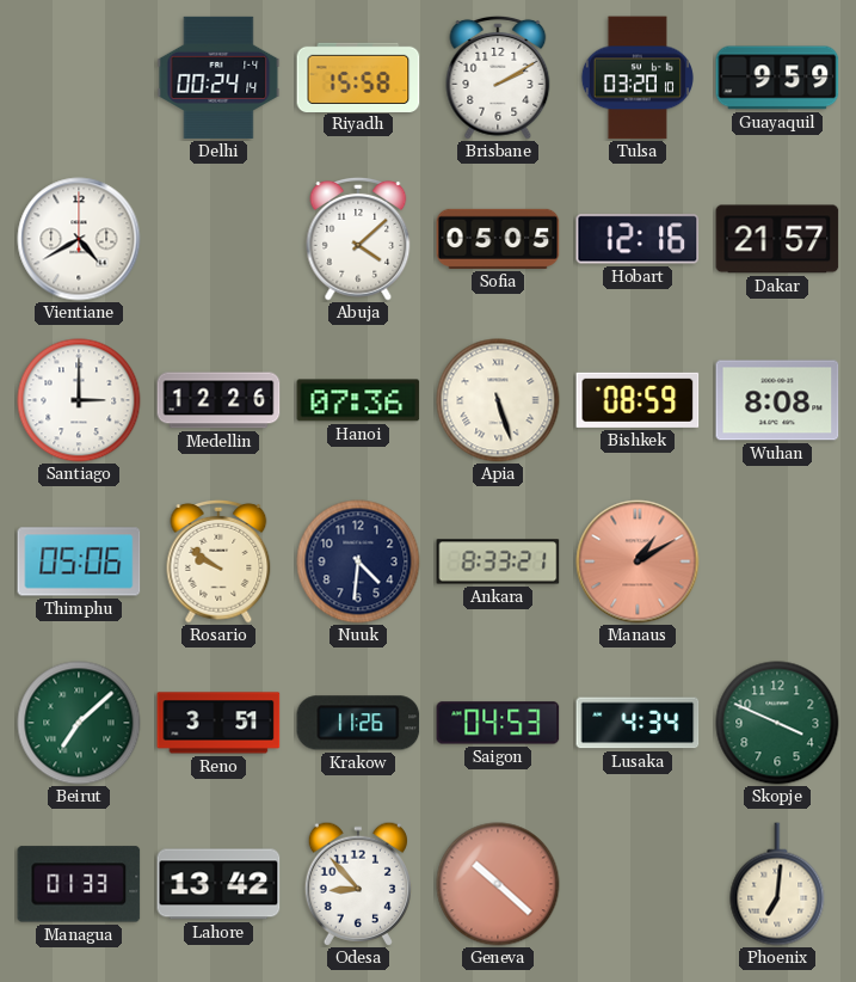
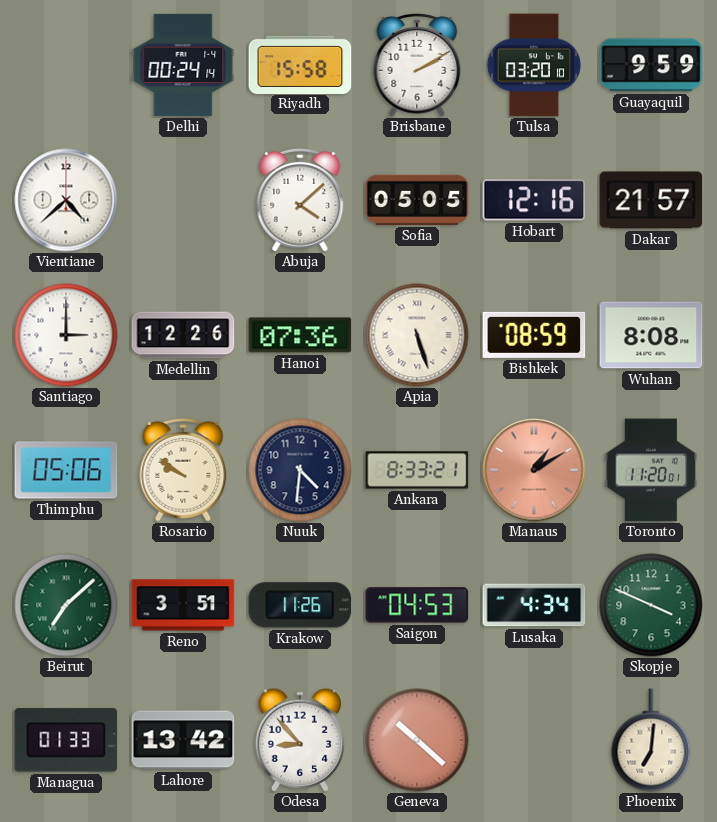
Vientiane: 4:40 -> 4:38 (66, 200)
Toronto: none -> 11:20 (651, 470)
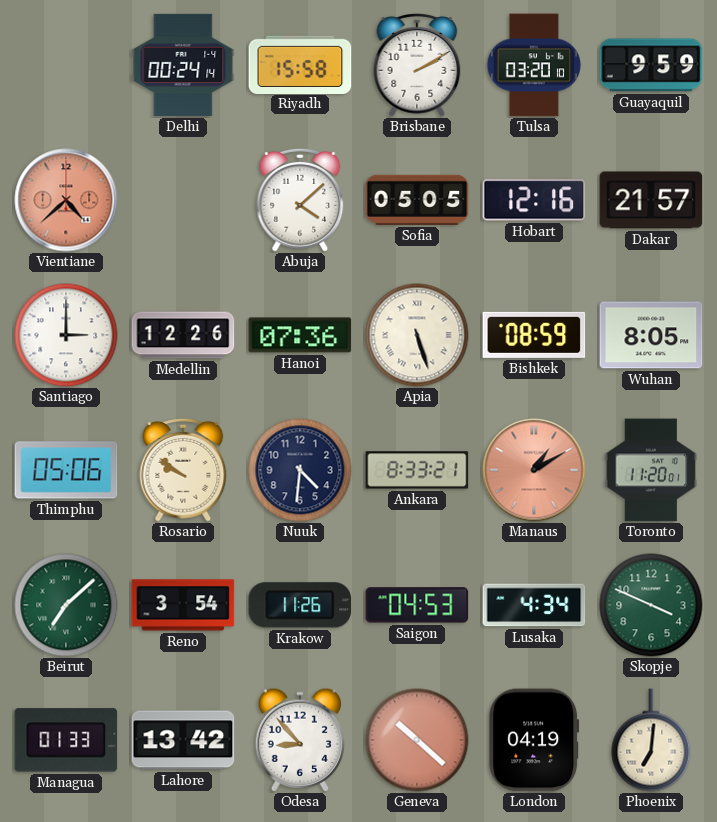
Vientiane dial: white -> salmon (66, 200)
Wuhan: 8:08 -> 8:05 (651, 335)
Reno: 3:51 -> 3:54 (183, 605)
London: none -> 04:19 (534, 740)
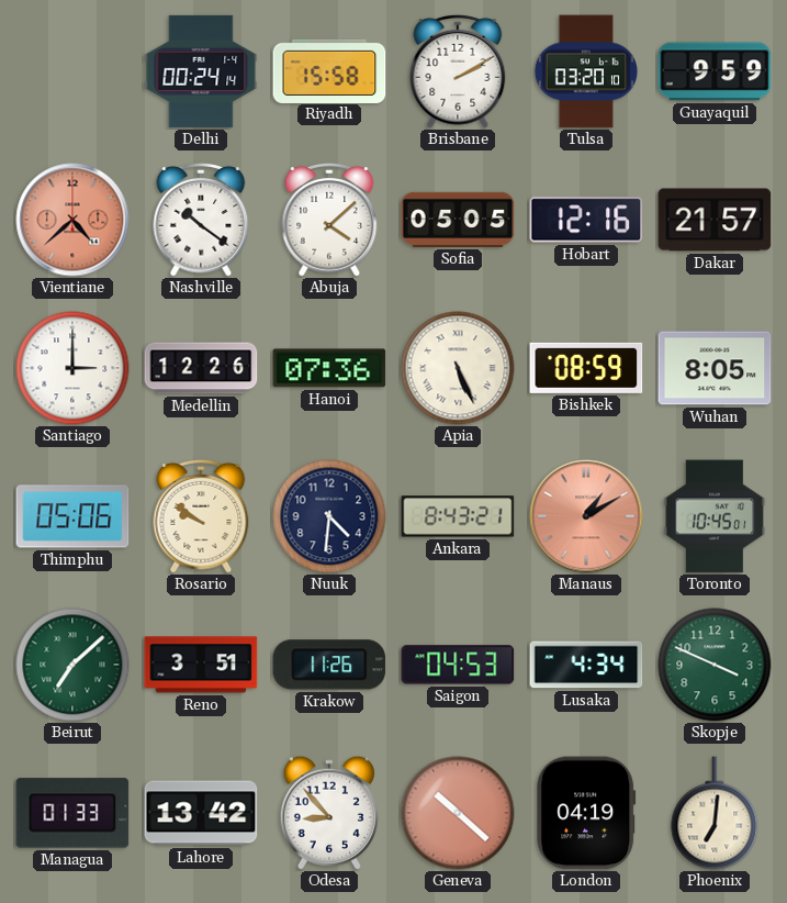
Nashville: none -> 10:21 (201, 220)
Apia: 5:27 -> 5:26 (458, 368)
Ankara: 8:33 -> 8:43 (458, 516)
Toronto: 11:20 -> 10:45 (715, 516)
Reno: 3:54 -> 3:51 (201, 665)
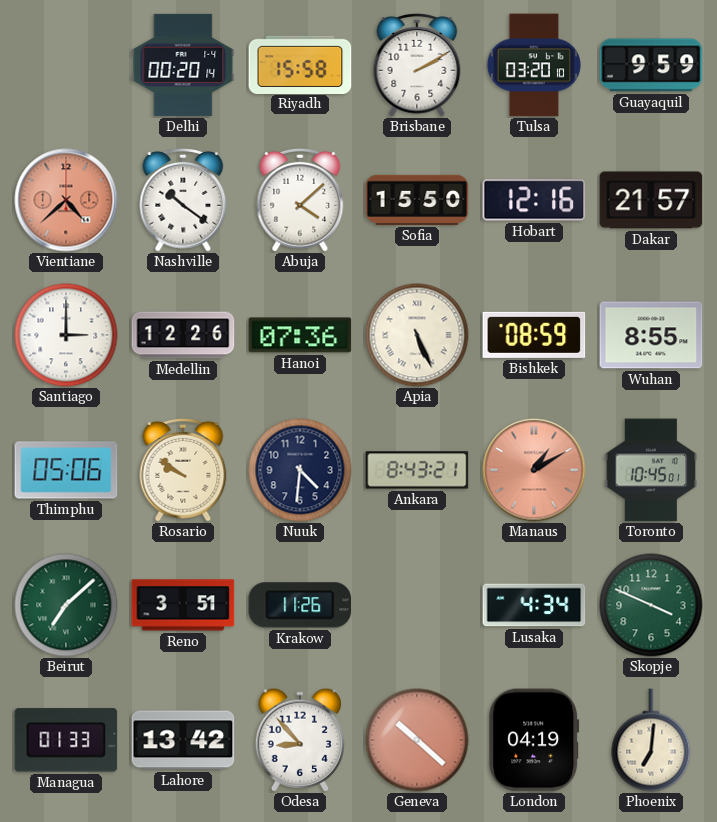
Delhi: 00:24 -> 00:20 (183, 65)
Sofia: 05:05 -> 15:50 (417, 200)
Wuhan: 8:05 -> 8:55 (651, 335)
Saigon: 04:53 -> none (458, 665)
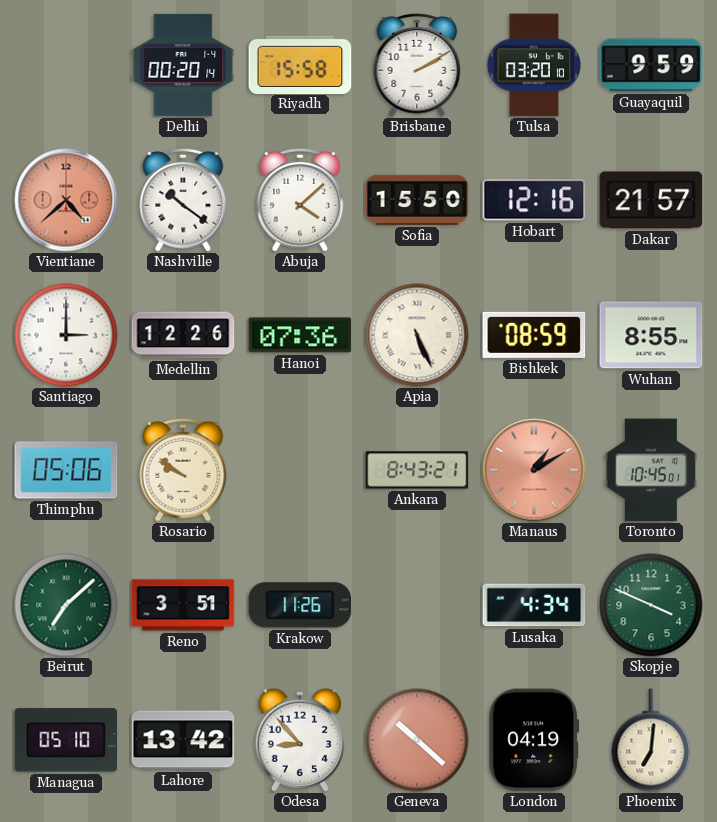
Nuuk: 4:31 -> none (300, 470)
Managua: 01:33 -> 05:10 (66, 740)
